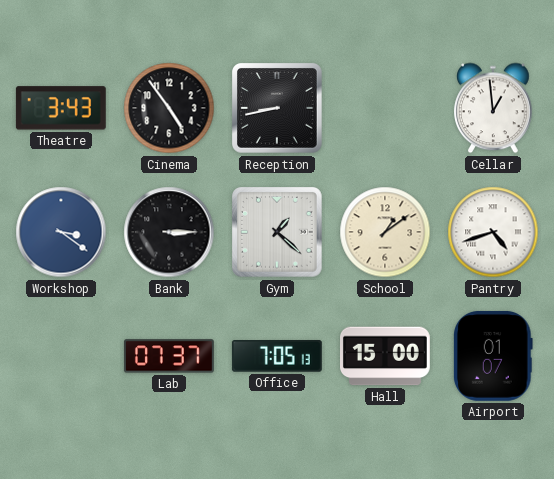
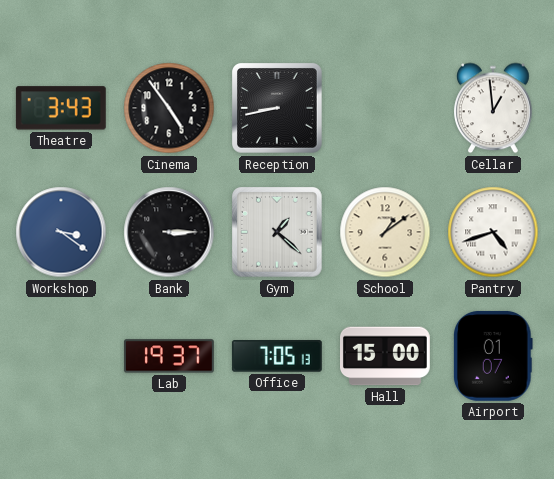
Lab: 07:37 -> 19:37 (169, 356)
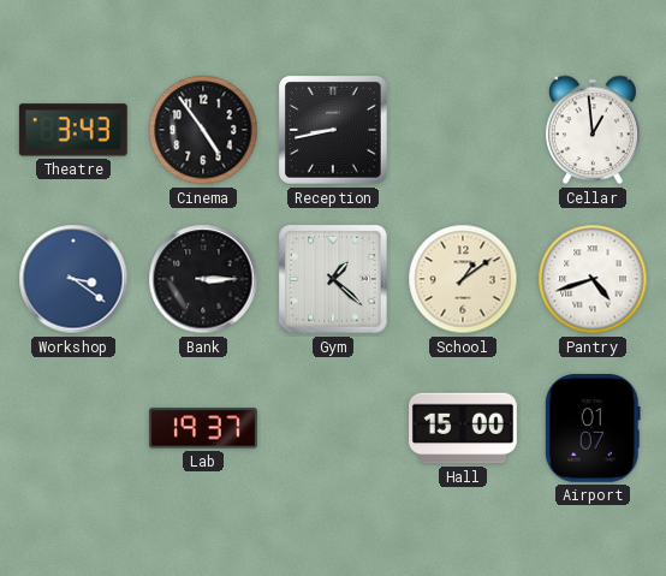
Office: 7:05 -> none (277, 357)
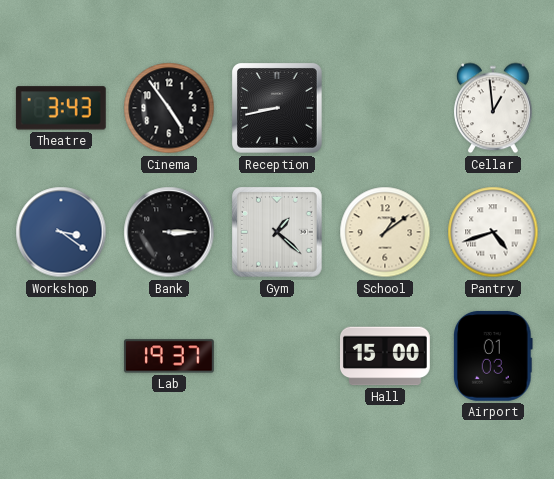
Airport: 01:07 -> 01:03 (493, 356)
